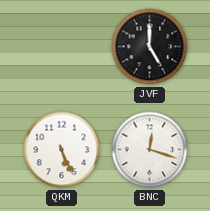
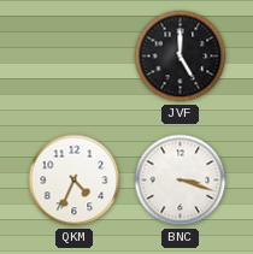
QKM: 5:26 -> 4:34 (75, 181)
BNC: 12:18 -> 3:18 (181, 181)
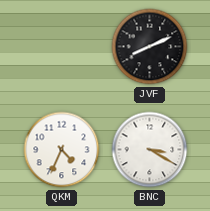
JVF: 5:00 -> 8:11 (150, 47)
BNC: 3:18 -> 3:20 (150, 150)
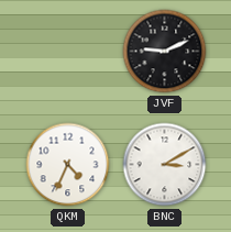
JVF: 8:11 -> 9:11 (165, 52)
BNC: 3:20 -> 3:10 (165, 165)
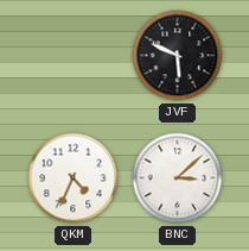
JVF: 9:11 -> 5:49 (178, 56)
BNC: 3:10 -> 3:08 (178, 178)
